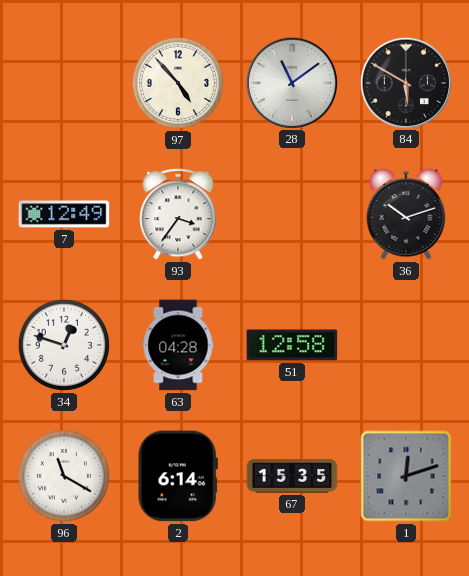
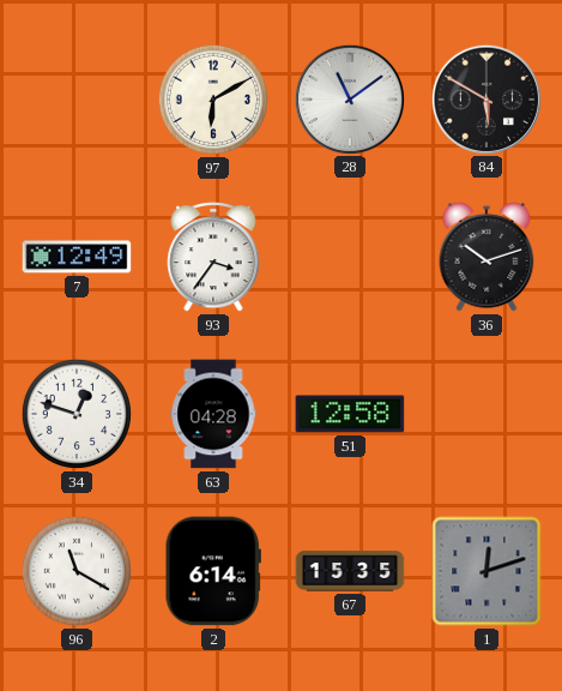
97: 4:53 -> 6:10 (213, 100)
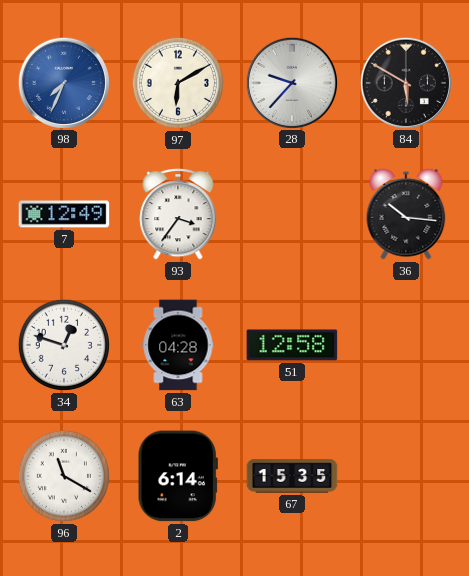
98: none -> 7:34 (63, 82)
28: 11:09 -> 9:37 (291, 82)
36: 10:12 -> 10:16 (406, 214)
1: 12:12 -> none (487, 571)
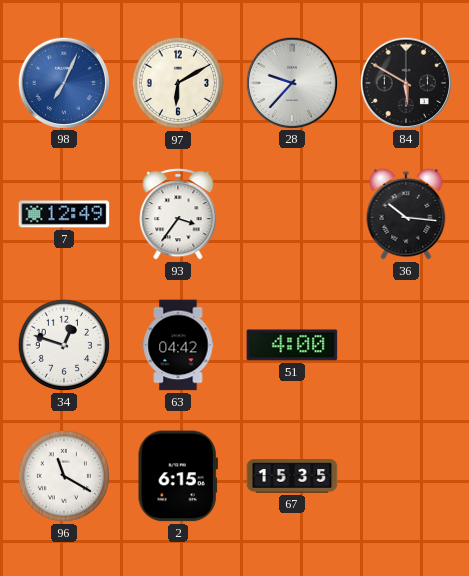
98: 7:34 -> 7:04 (63, 82)
63: 04:28 -> 04:42 (178, 345)
51: 12:58 -> 4:00 (292, 345)
2: 6:14 -> 6:15 (178, 476)
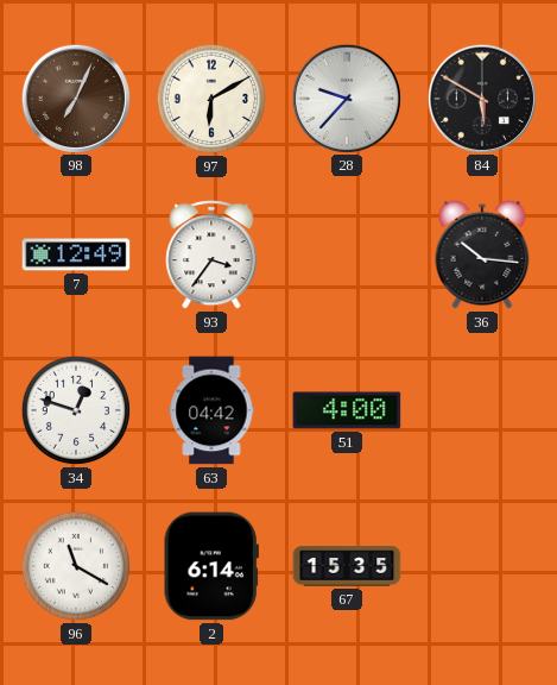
98 dial: blue -> brown (75, 98)
2: 6:15 -> 6:14 (211, 566)
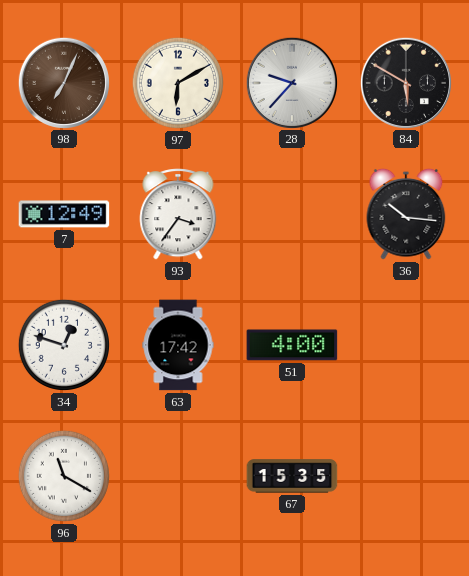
63: 04:42 -> 17:42 (178, 345)
2: 6:14 -> none (211, 566)
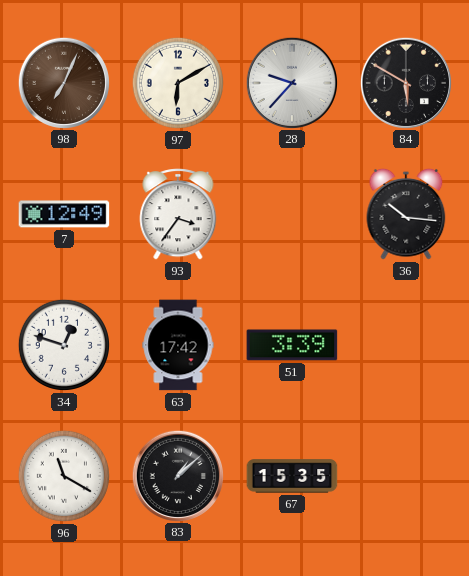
51: 4:00 -> 3:39 (292, 345)
83: none -> 1:08 (177, 475)
